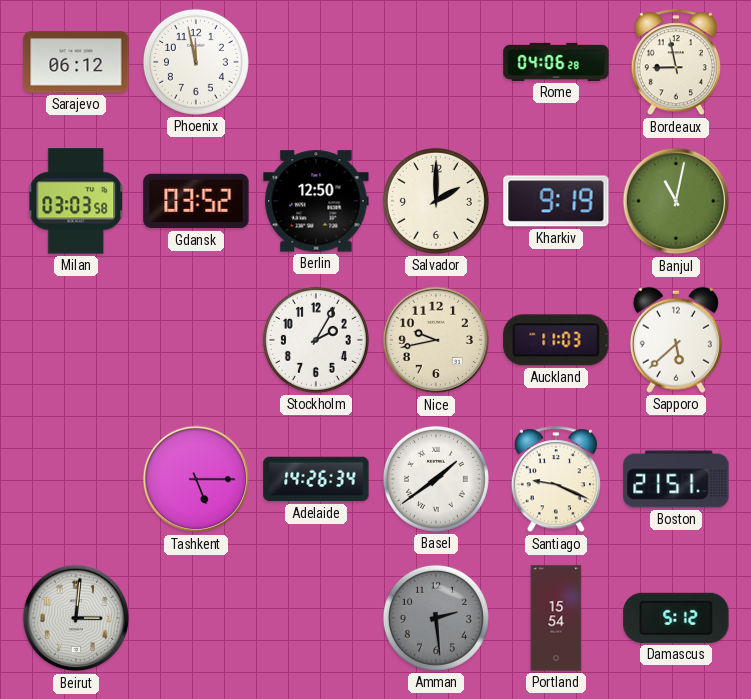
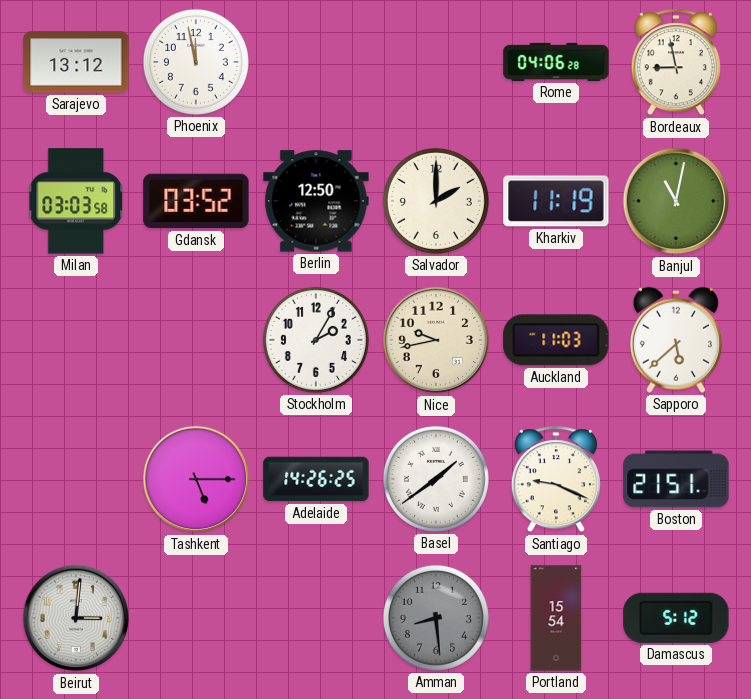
Sarajevo: 06:12 -> 13:12 (76, 62)
Kharkiv: 9:19 -> 11:19 (556, 201)
Adelaide: 14:26:34 -> 14:26:25 (316, 479)
Amman: 2:29 -> 8:29 (436, 618)
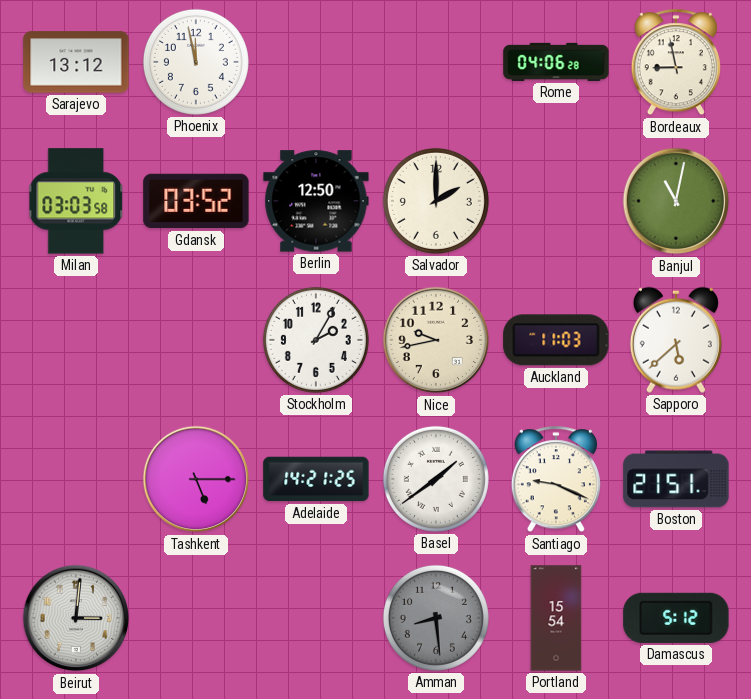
Kharkiv: 11:19 -> none (556, 201)
Adelaide: 14:26 -> 14:21 (316, 479)
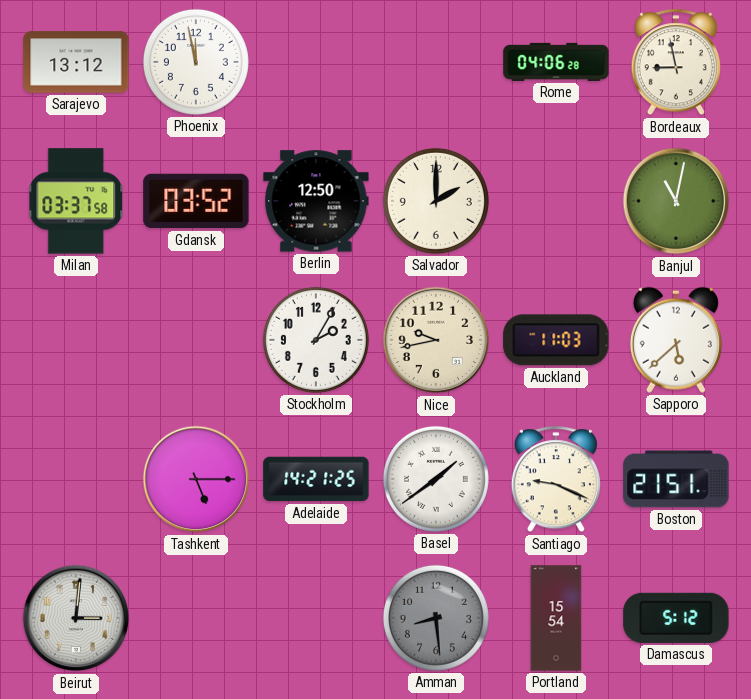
Milan: 03:03 -> 03:37 (76, 201)
